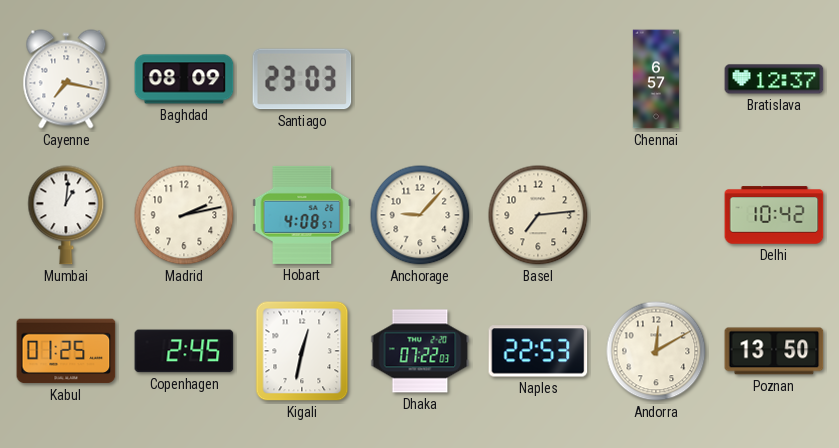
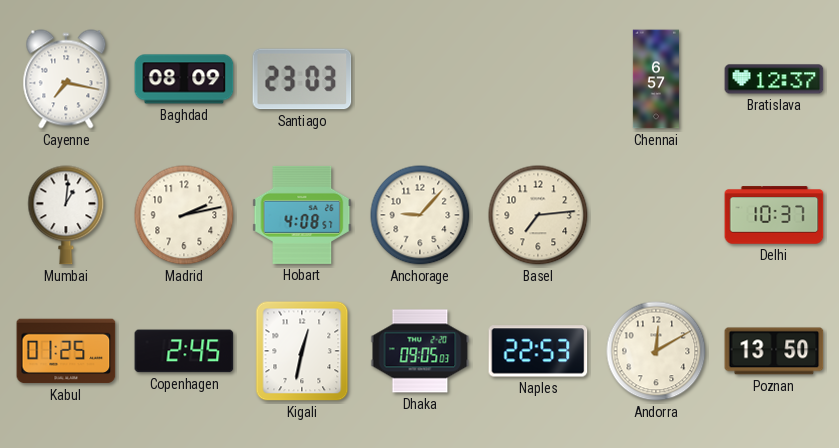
Delhi: 10:42 -> 10:37 (774, 215)
Dhaka: 07:22 -> 09:05 (420, 351)
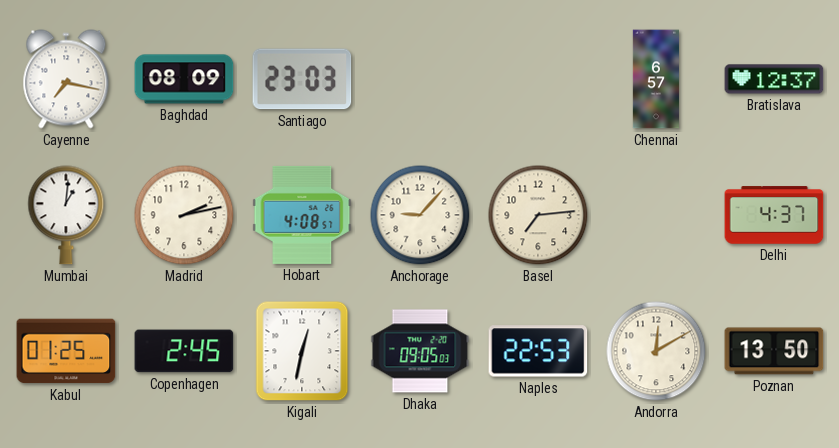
Delhi: 10:37 -> 4:37 (774, 215)
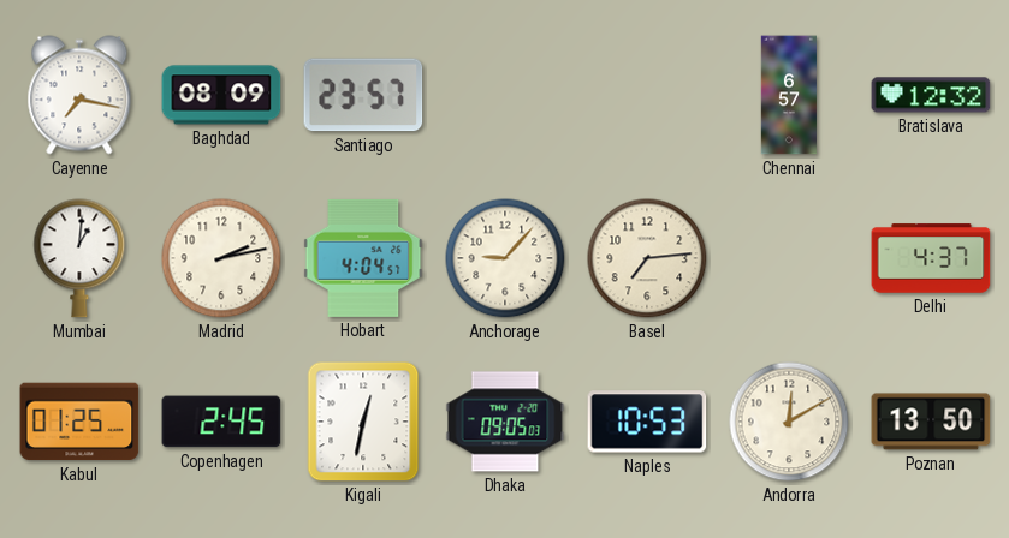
Santiago: 23:03 -> 23:57 (363, 95)
Bratislava: 12:37 -> 12:32 (931, 95)
Hobart: 4:08 -> 4:04 (363, 258)
Naples: 22:53 -> 10:53 (647, 422)
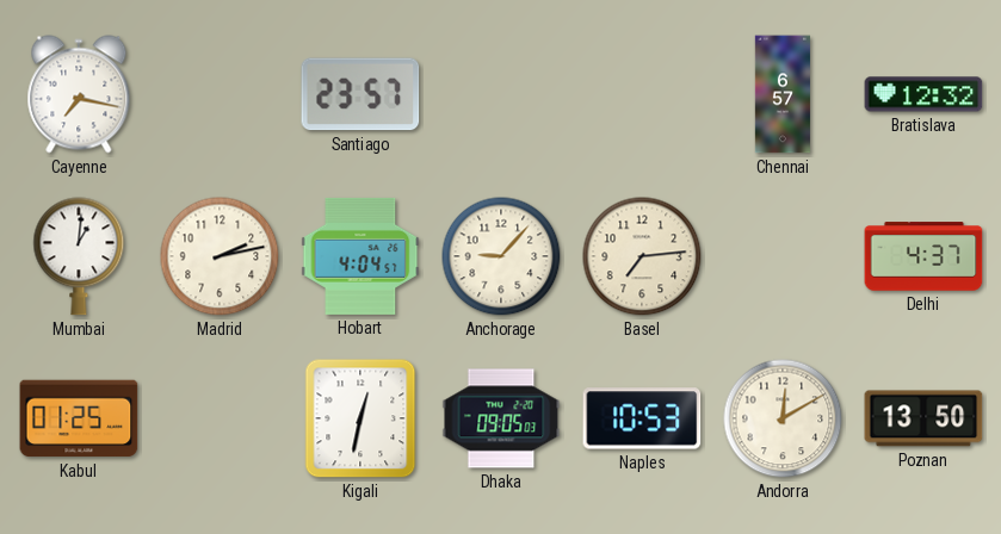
Baghdad: 08:09 -> none (221, 95)
Copenhagen: 2:45 -> none (221, 422)
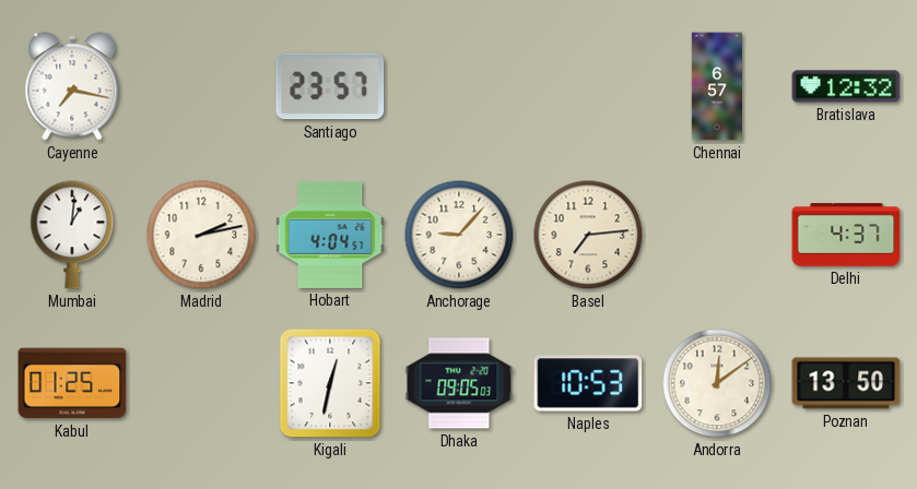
Andorra: 12:10 -> 12:09 (717, 383)
